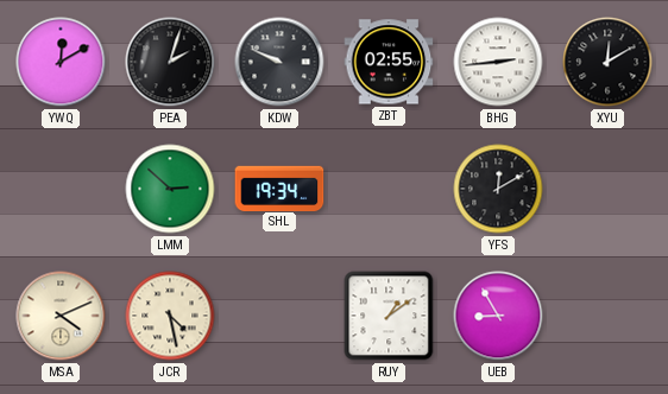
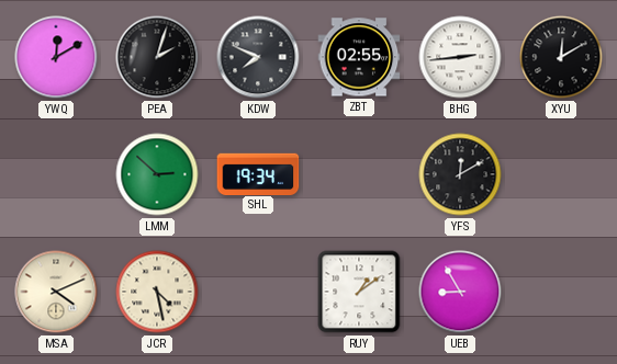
KDW: 9:49 -> 7:49 (258, 57)
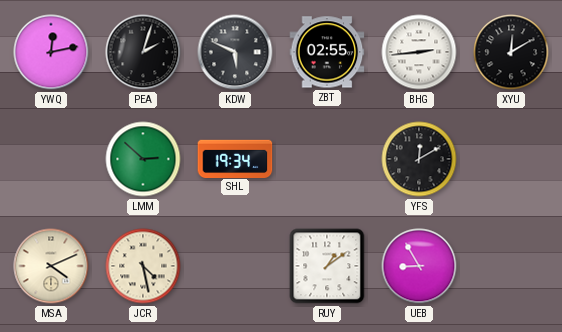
YWQ: 12:10 -> 12:13 (51, 52)
KDW: 7:49 -> 5:49 (235, 52)
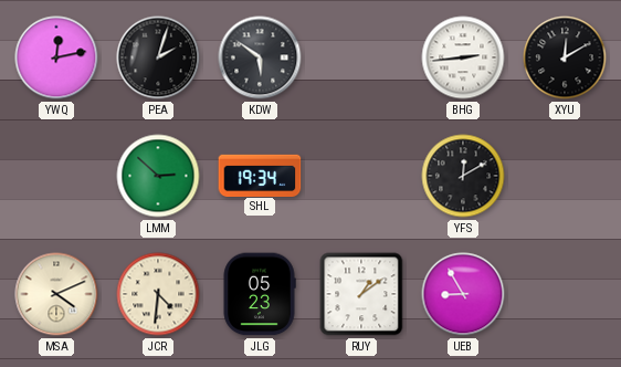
KDW: 5:49 -> 5:51 (260, 57)
ZBT: 02:55 -> none (327, 52)
JCR: 4:28 -> 4:31 (158, 294)
JLG: none -> 05:23 (260, 294)
